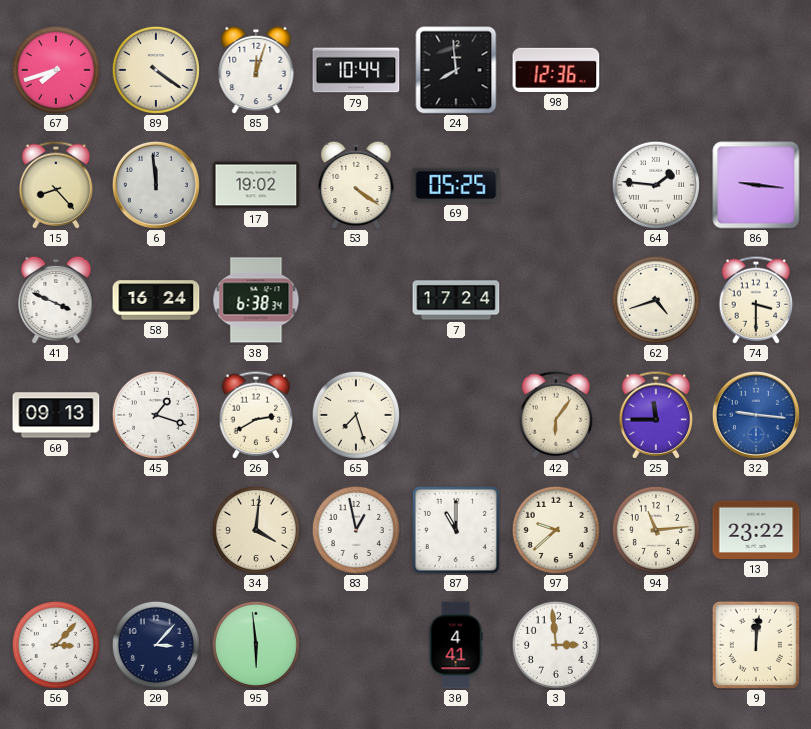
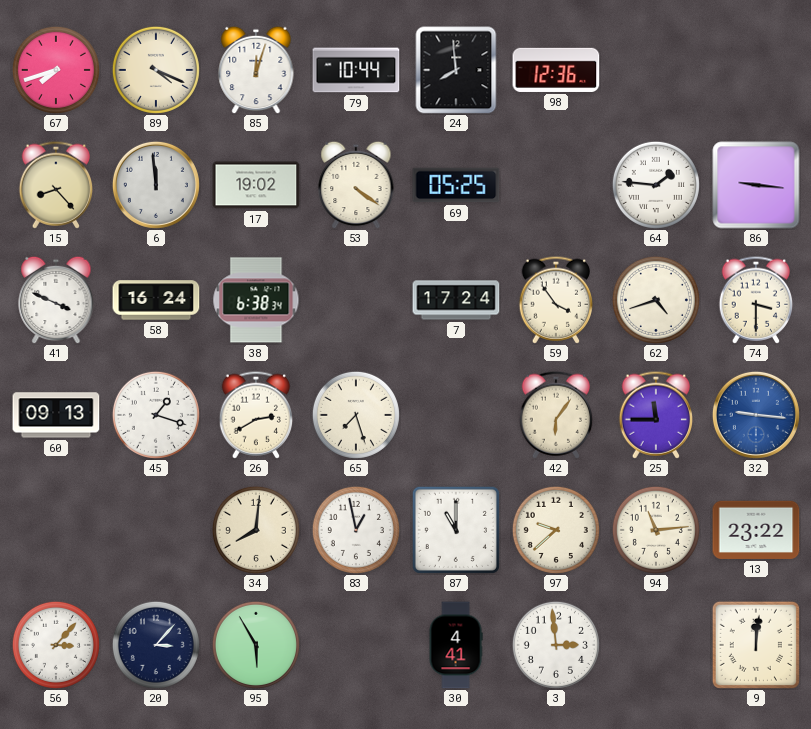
89: 4:21 -> 4:19 (156, 70)
59: none -> 3:54 (556, 300)
34: 4:01 -> 8:01 (256, 530)
95: 5:59 -> 5:55 (256, 645)
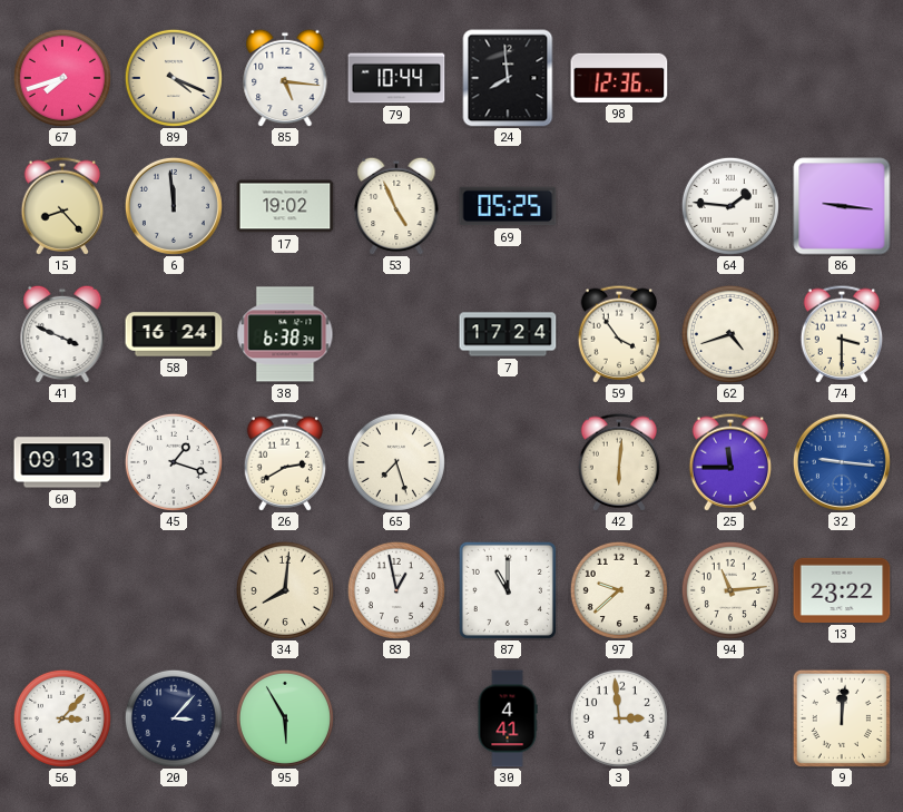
85: 12:03 -> 5:16 (285, 78)
53: 4:21 -> 4:56 (396, 206)
42: 6:06 -> 6:01 (619, 462)
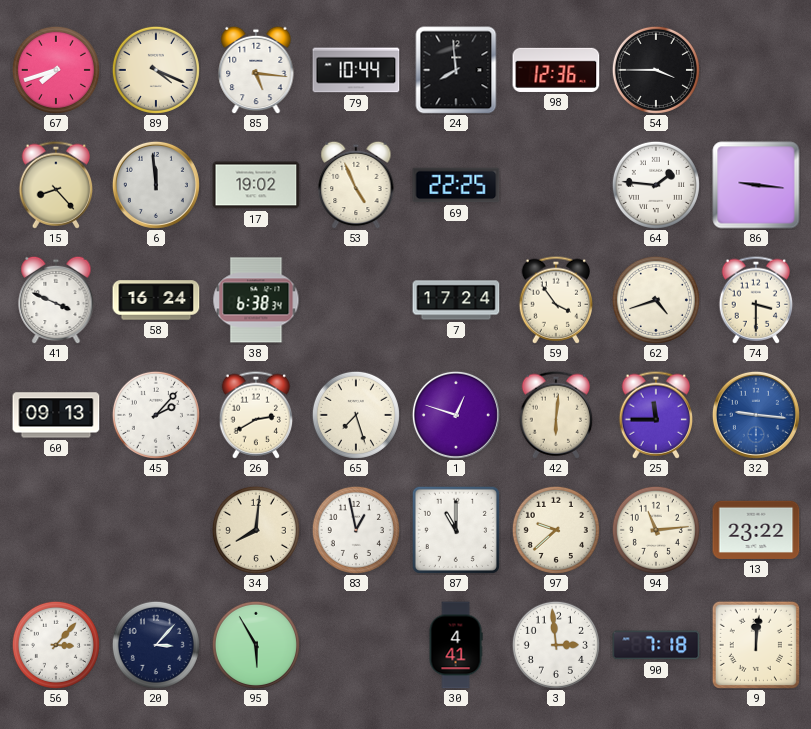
54: none -> 3:45 (656, 70)
69: 05:25 -> 22:25 (456, 185)
45: 1:18 -> 2:07 (156, 415)
1: none -> 12:48 (456, 415)
90: none -> 7:18 (656, 645)
